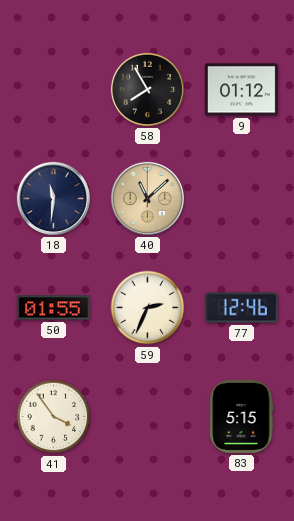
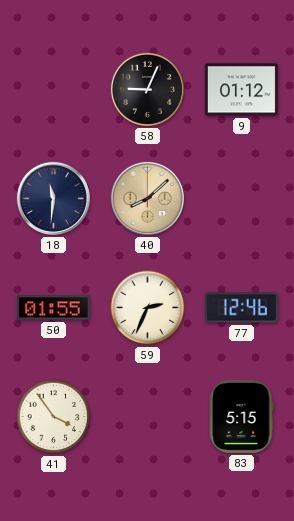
58: 7:55 -> 9:04 (147, 89)
40: 11:08 -> 8:08 (147, 198)
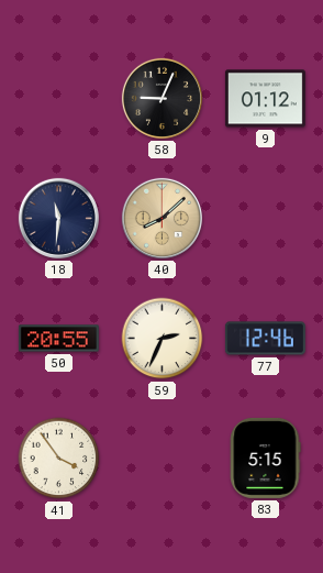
50: 01:55 -> 20:55 (58, 339)
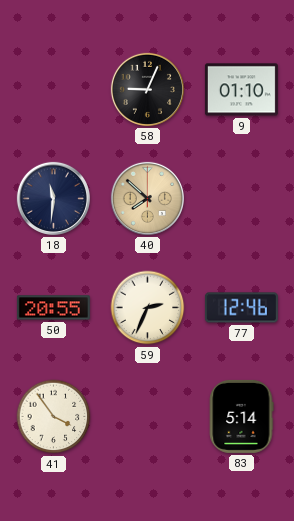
9: 01:12 -> 01:10 (241, 90)
40: 8:08 -> 7:52 (147, 198)
83: 5:15 -> 5:14 (242, 416)
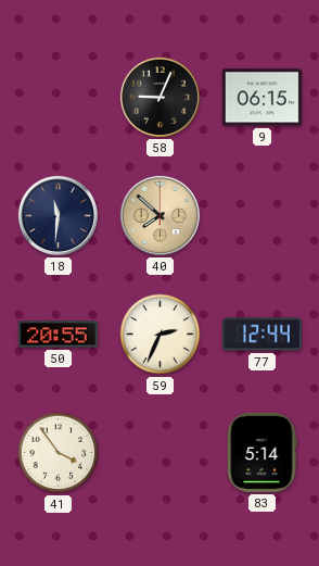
9: 01:10 -> 06:15 (261, 98)
77: 12:46 -> 12:44 (261, 335)
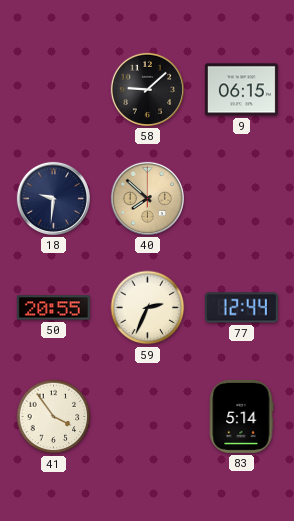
58: 9:04 -> 9:08 (147, 89)
18: 11:31 -> 9:31 (53, 198)
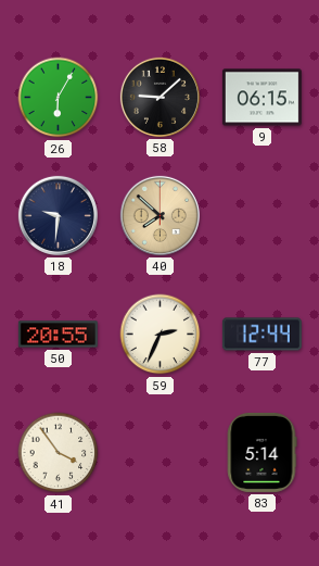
26: none -> 6:05 (59, 98)
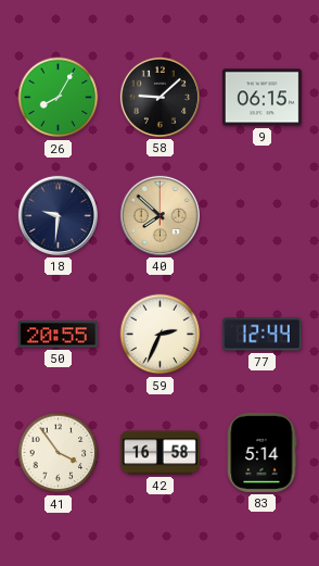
26: 6:05 -> 8:05 (59, 98)
42: none -> 16:58 (159, 453)
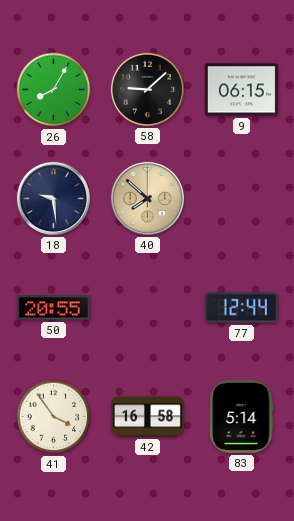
18: 9:31 -> 9:29 (53, 198)
59: 2:34 -> none (161, 335)
